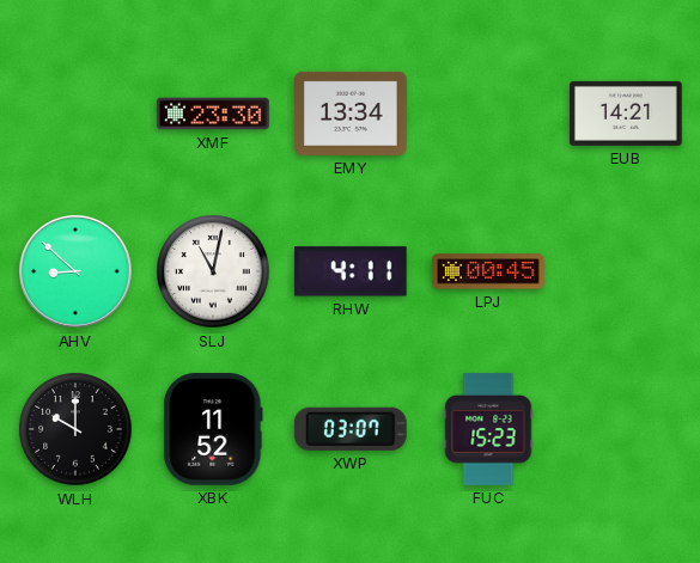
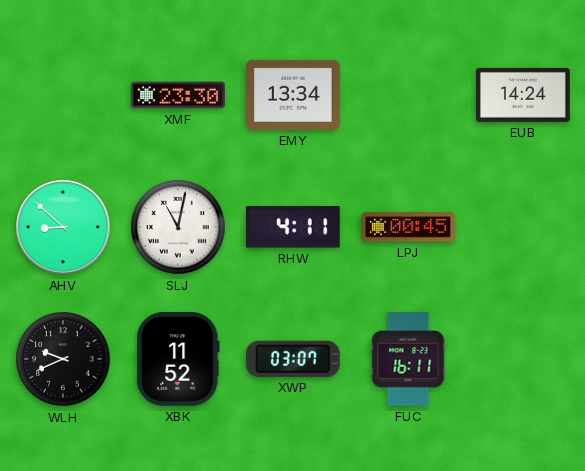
EUB: 14:21 -> 14:24 (523, 95)
WLH: 10:00 -> 9:41 (63, 359)
FUC: 15:23 -> 16:11 (408, 359)
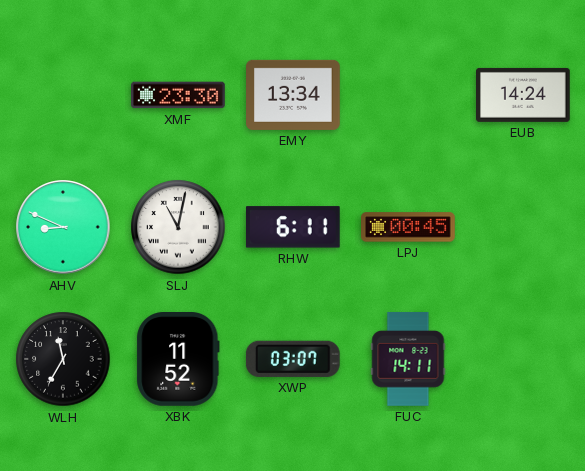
AHV: 8:52 -> 8:49 (63, 227)
RHW: 4:11 -> 6:11 (293, 227)
WLH: 9:41 -> 11:35 (63, 359)
FUC: 16:11 -> 14:11 (408, 359)
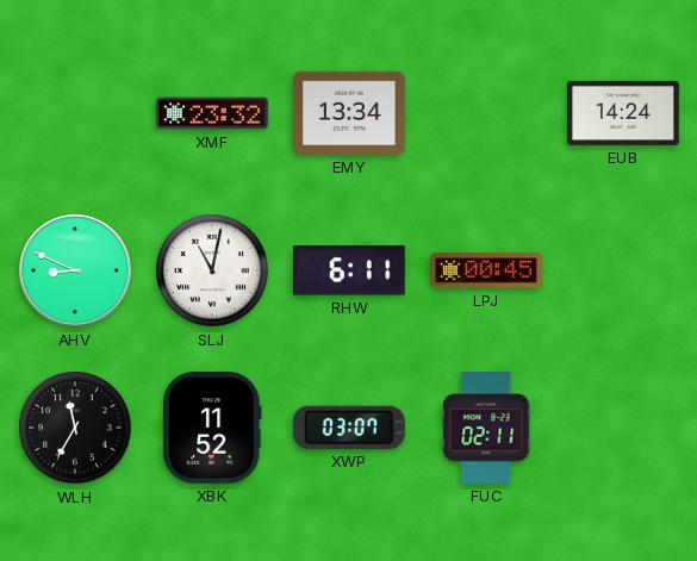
XMF: 23:30 -> 23:32 (212, 113)
FUC: 14:11 -> 02:11 (486, 428)
